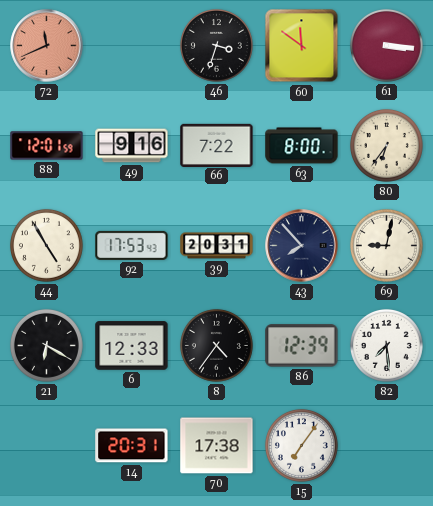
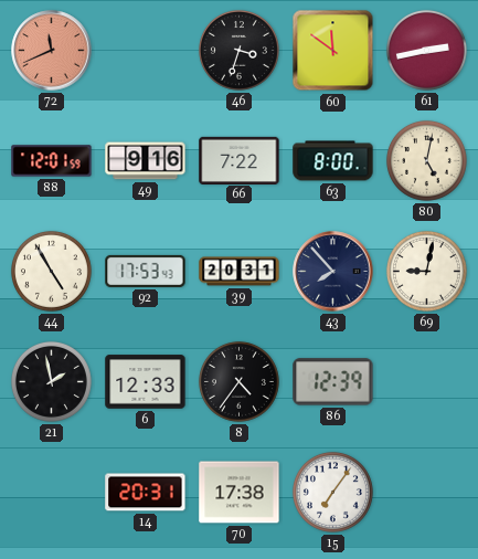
61: 3:16 -> 2:43 (426, 50)
80: 6:36 -> 5:02 (426, 160)
21: 6:20 -> 1:58 (51, 381)
82: 7:29 -> none (386, 345)
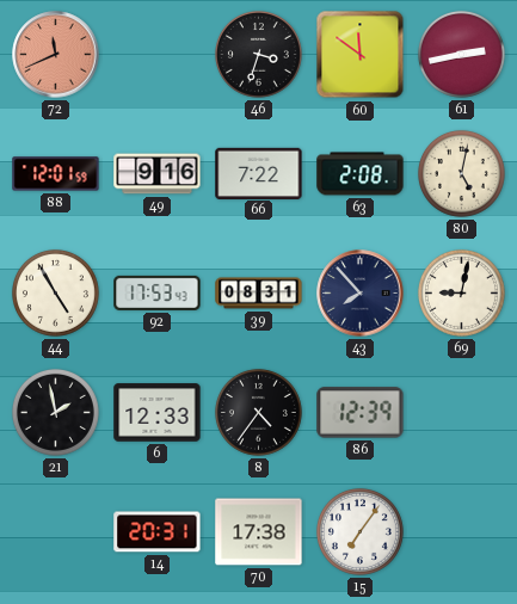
63: 8:00 -> 2:08 (361, 174)
39: 20:31 -> 08:31 (259, 294)
